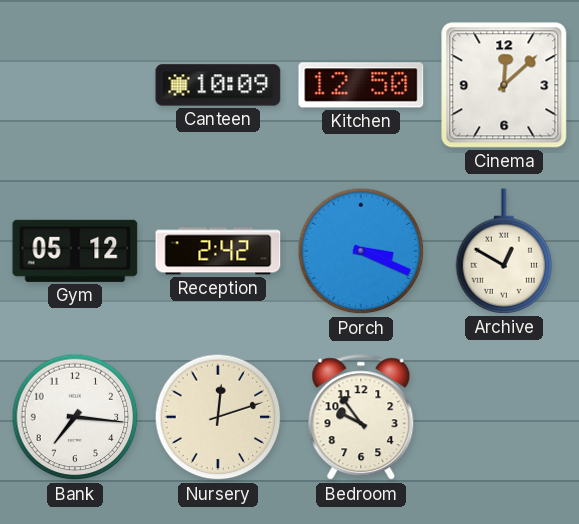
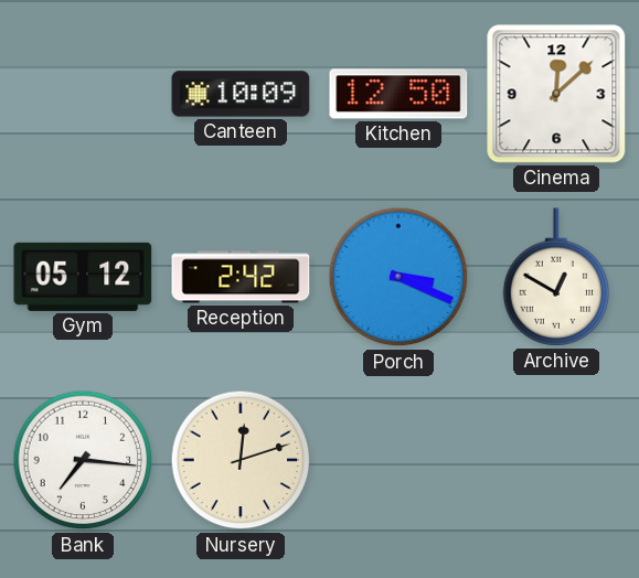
Bedroom: 9:54 -> none (361, 418)
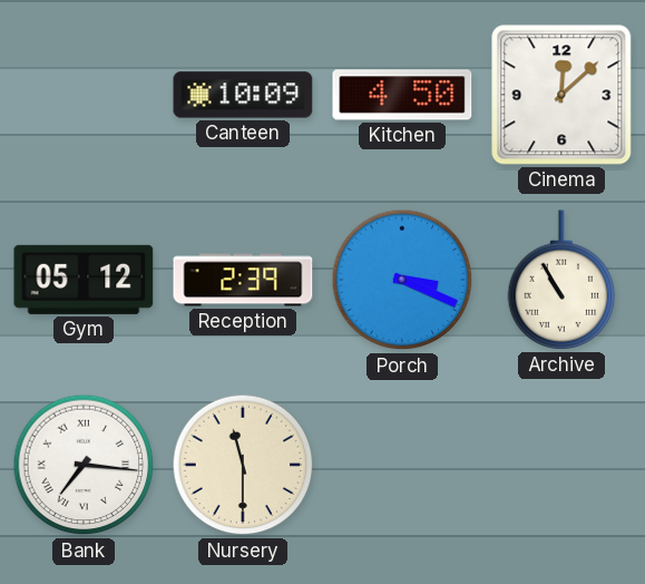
Kitchen: 12:50 -> 4:50 (402, 95)
Reception: 2:42 -> 2:39 (243, 280)
Archive: 12:50 -> 10:55 (561, 280)
Bank numerals: Arabic -> Roman (84, 465)
Nursery: 12:12 -> 11:30 (243, 465)
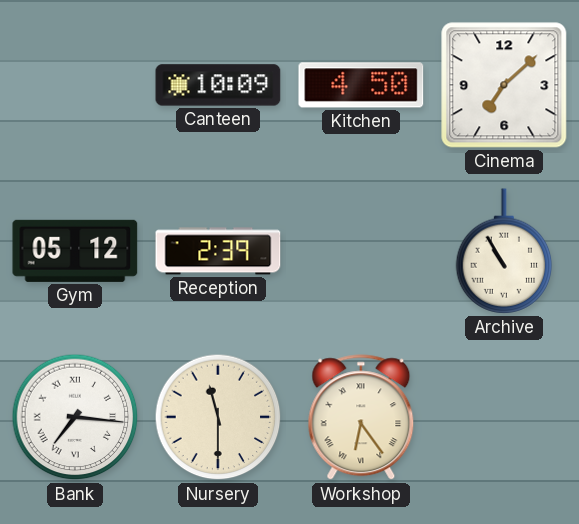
Cinema: 12:08 -> 7:08 (504, 85)
Porch: 3:19 -> none (402, 280)
Workshop: none -> 6:24 (361, 418)
